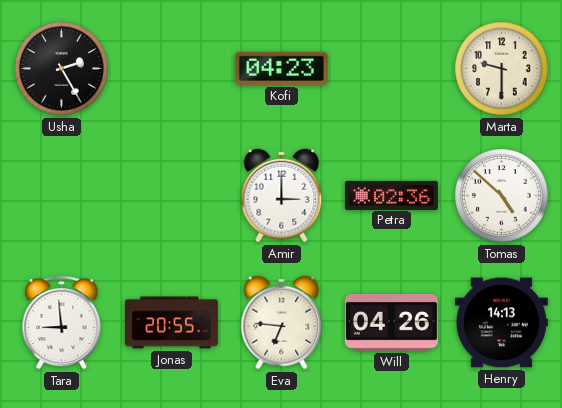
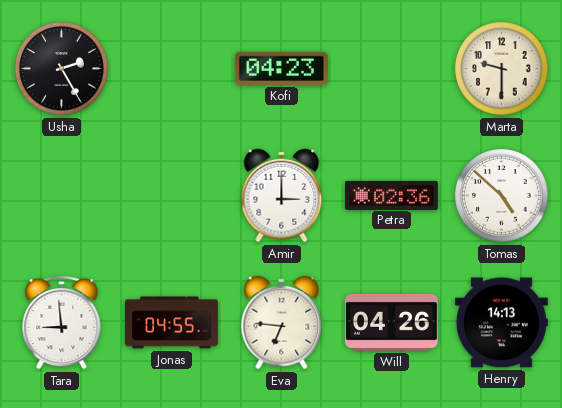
Jonas: 20:55 -> 04:55 (171, 323)
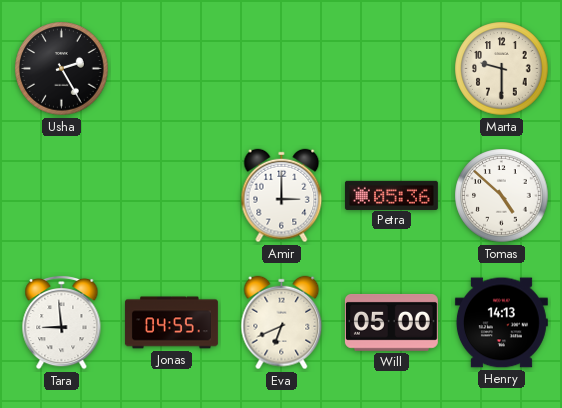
Kofi: 04:23 -> none (281, 68)
Petra: 02:36 -> 05:36 (391, 195)
Eva: 6:46 -> 6:41 (282, 323)
Will: 04:26 -> 05:00 (391, 322)
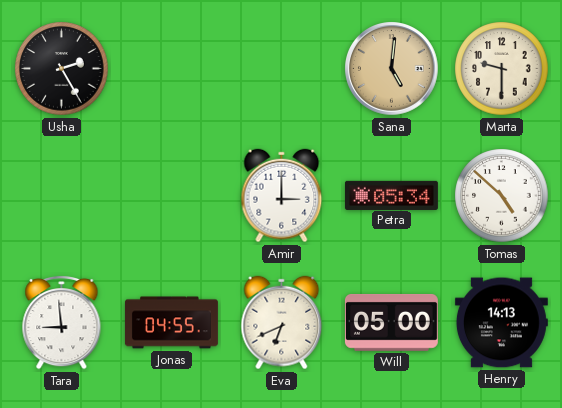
Sana: none -> 5:01 (392, 69)
Petra: 05:36 -> 05:34 (391, 195)
